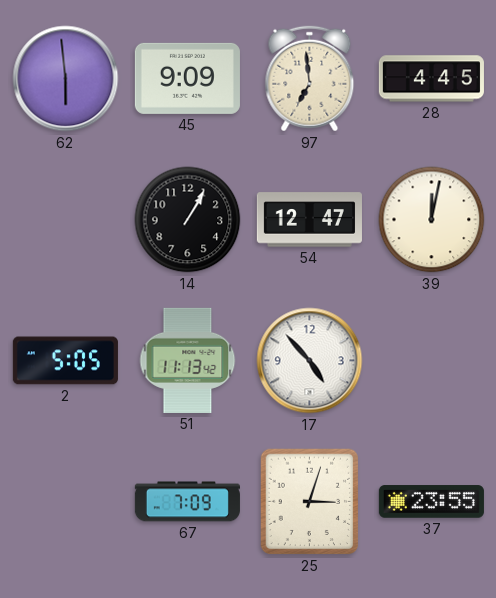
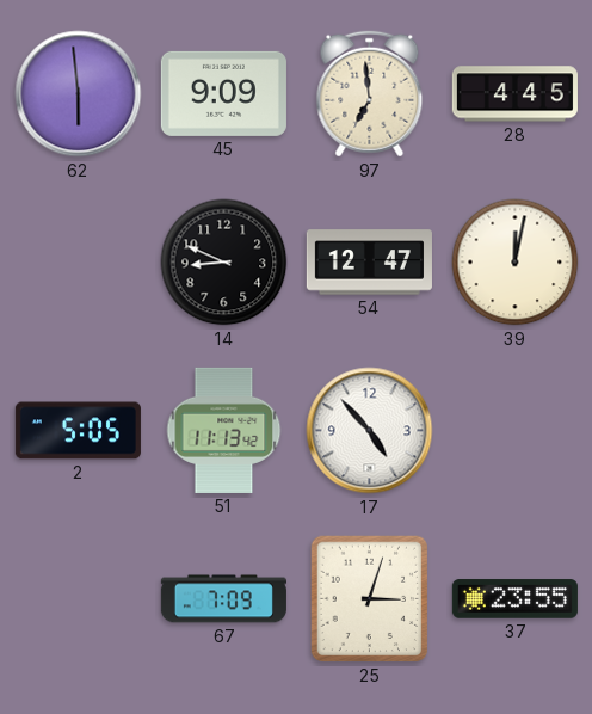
14: 1:05 -> 8:49 (224, 263)
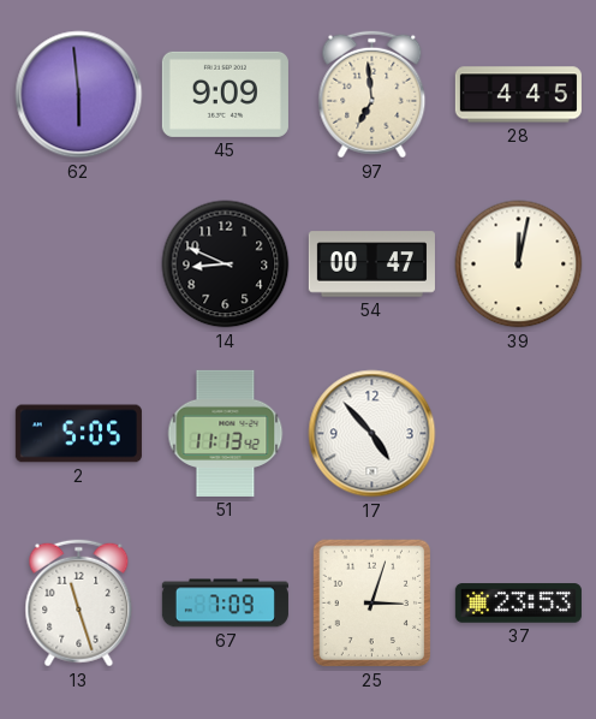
54: 12:47 -> 00:47 (371, 265)
13: none -> 11:27 (79, 604)
37: 23:55 -> 23:53 (518, 604)
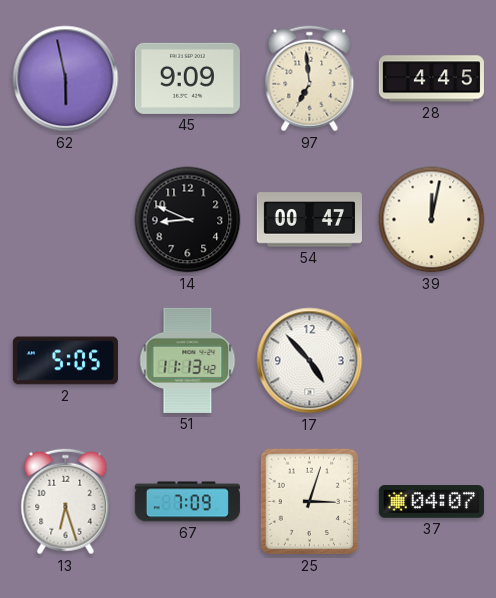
62: 5:59 -> 5:58 (66, 79)
13: 11:27 -> 6:27 (66, 502)
37: 23:53 -> 04:07 (431, 502)
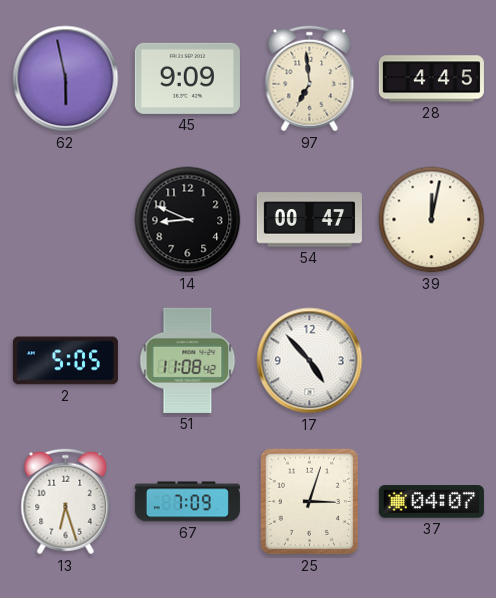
51: 11:13 -> 11:08 (188, 360)
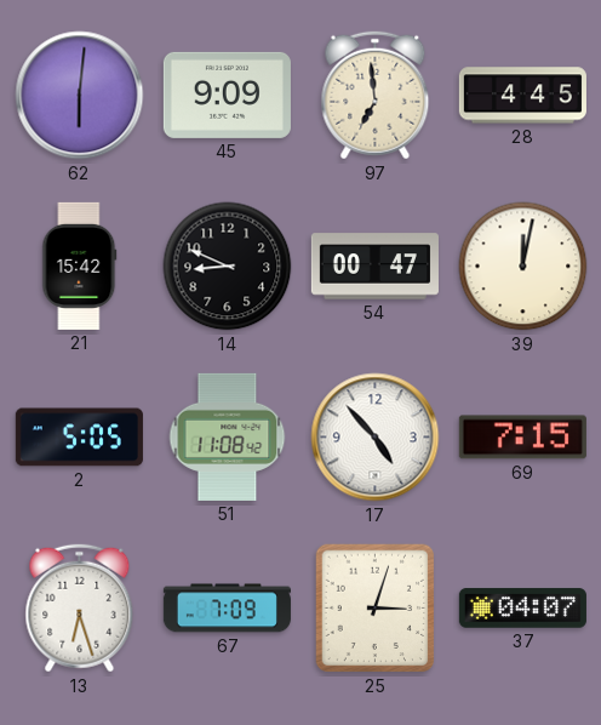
62: 5:58 -> 6:01 (80, 96)
21: none -> 15:42 (80, 266)
69: none -> 7:15 (522, 438)
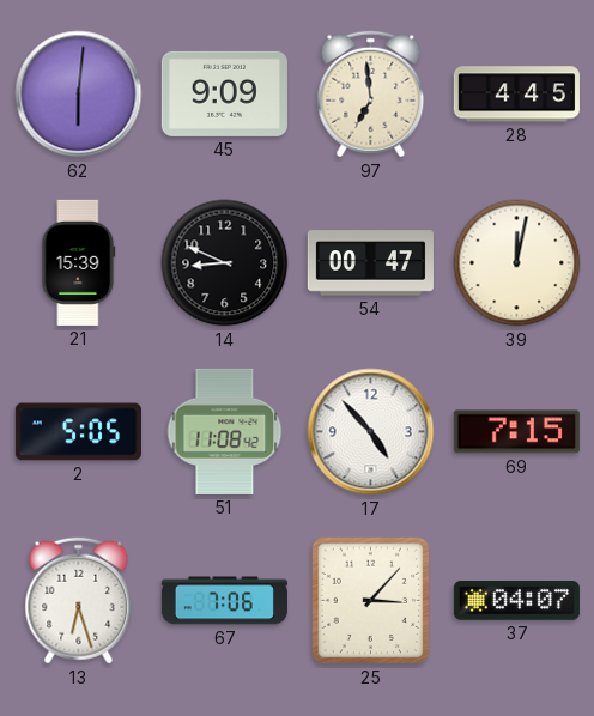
21: 15:42 -> 15:39 (79, 262)
67: 7:09 -> 7:06 (224, 601)
25: 3:03 -> 3:07 (371, 601)
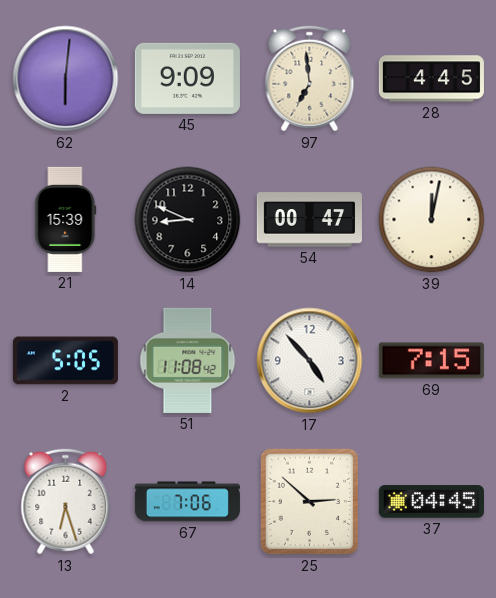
25: 3:07 -> 2:52 (310, 502)
37: 04:07 -> 04:45 (431, 502)
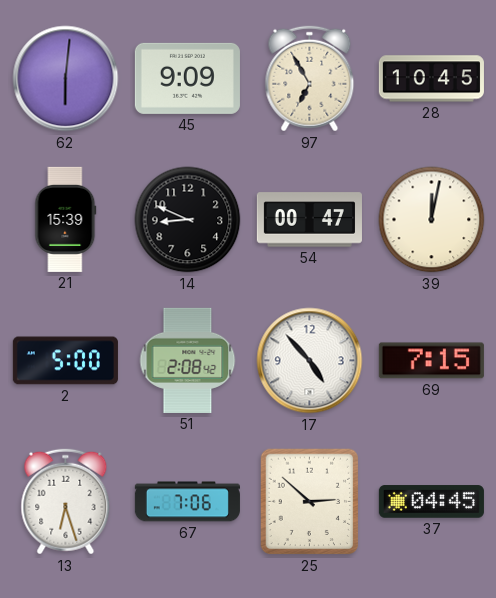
97: 6:59 -> 6:55 (310, 79)
28: 4:45 -> 10:45 (431, 79)
2: 5:05 -> 5:00 (65, 361)
51: 11:08 -> 2:08 (188, 360)
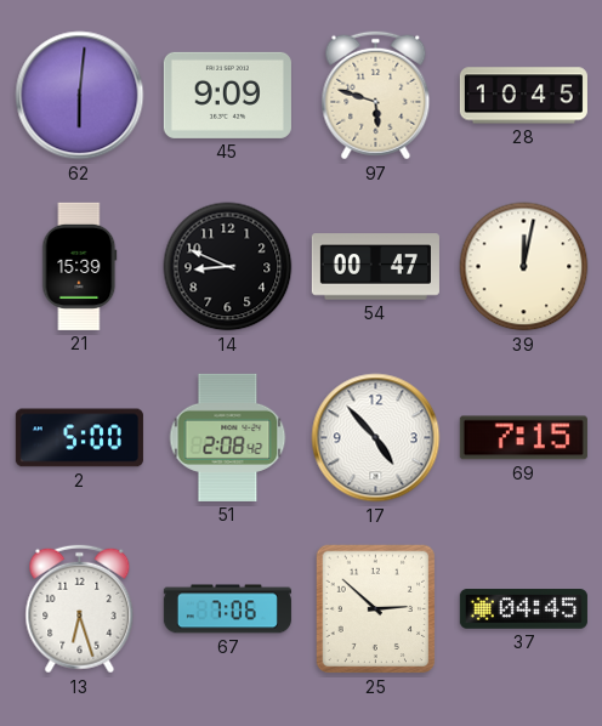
97: 6:55 -> 5:48 (376, 96)
